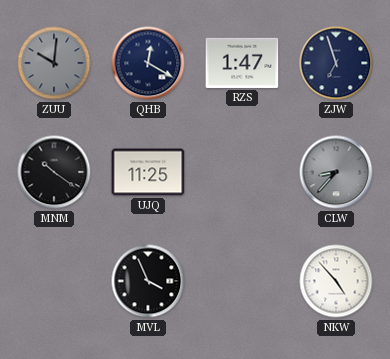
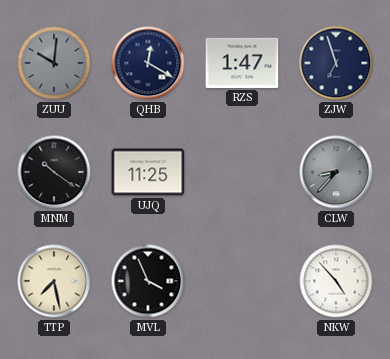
TTP: none -> 7:28 (54, 281)
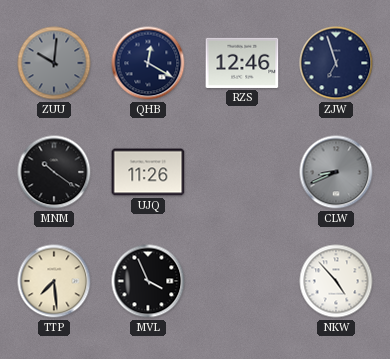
RZS: 1:47 -> 12:46 (242, 63)
UJQ: 11:25 -> 11:26 (148, 172)
CLW: 8:37 -> 8:41 (336, 172)
TTP: 7:28 -> 7:29 (54, 281)
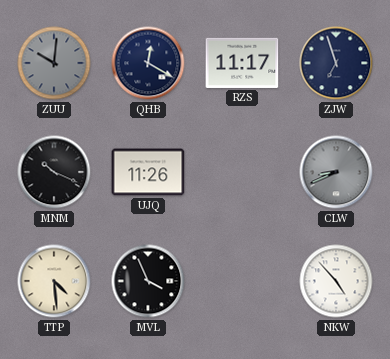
RZS: 12:46 -> 11:17 (242, 63)
MNM: 10:21 -> 10:19 (54, 172)
TTP: 7:29 -> 4:29 (54, 281)
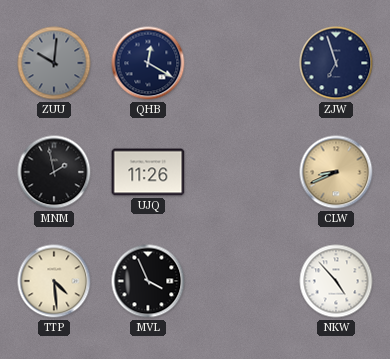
RZS: 11:17 -> none (242, 63)
MNM: 10:19 -> 1:58 (54, 172)
CLW dial: grey -> champagne (336, 172)
